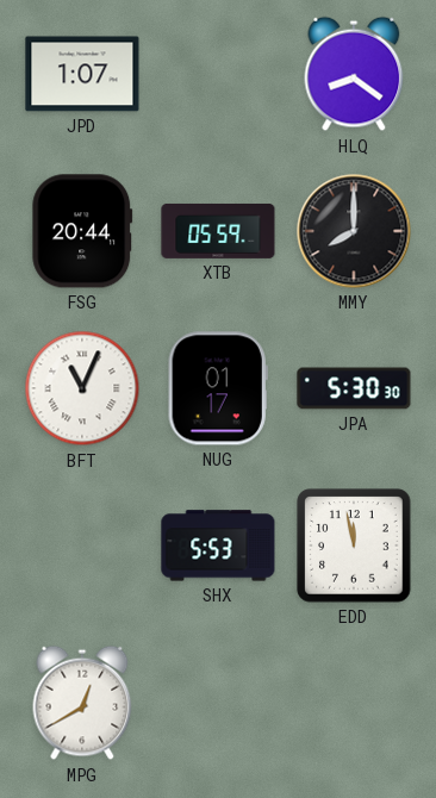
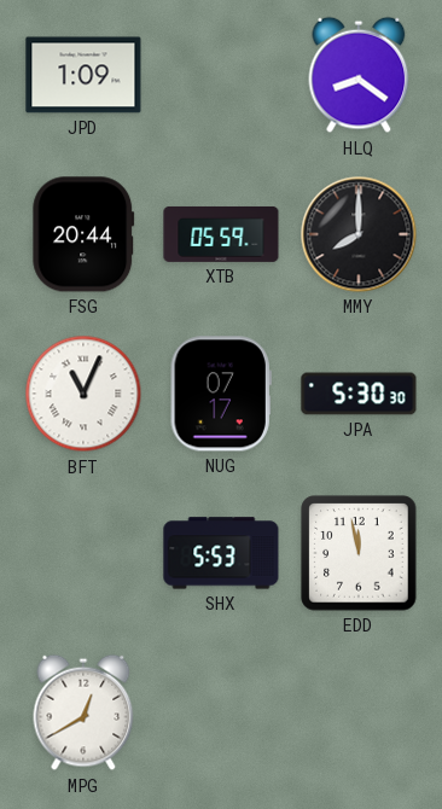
JPD: 1:07 -> 1:09 (83, 75)
NUG: 01:17 -> 07:17 (221, 394)
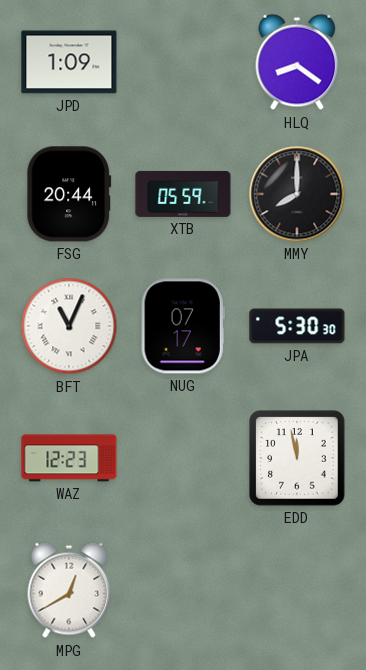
WAZ: none -> 12:23 (69, 458)
SHX: 5:53 -> none (221, 553)
